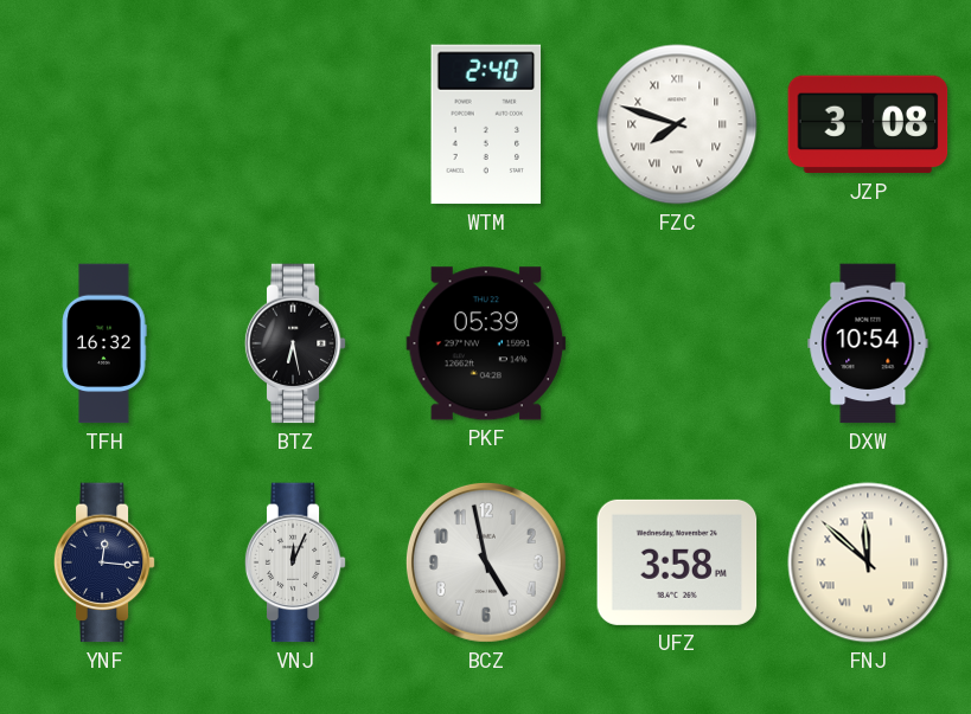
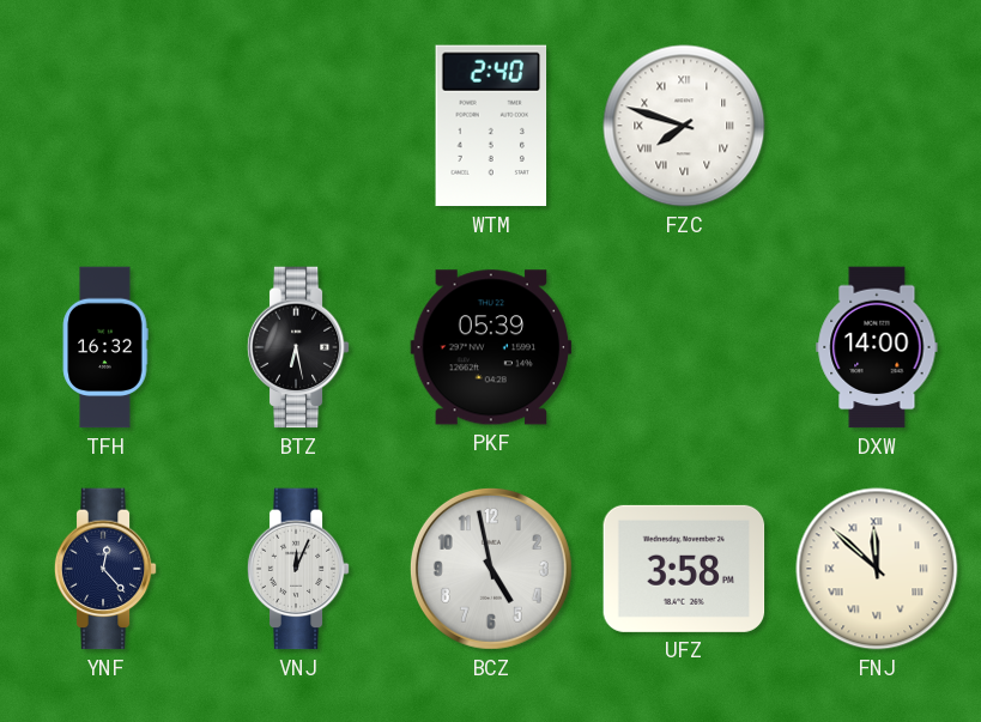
JZP: 3:08 -> none (868, 124)
DXW: 10:54 -> 14:00 (877, 347)
YNF: 12:16 -> 12:23 (105, 569)
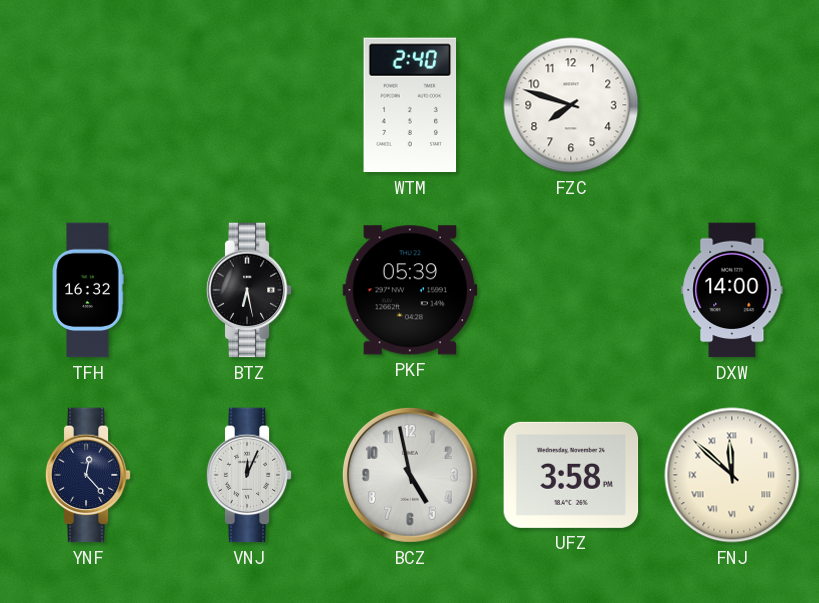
FZC numerals: Roman -> Arabic (571, 105)
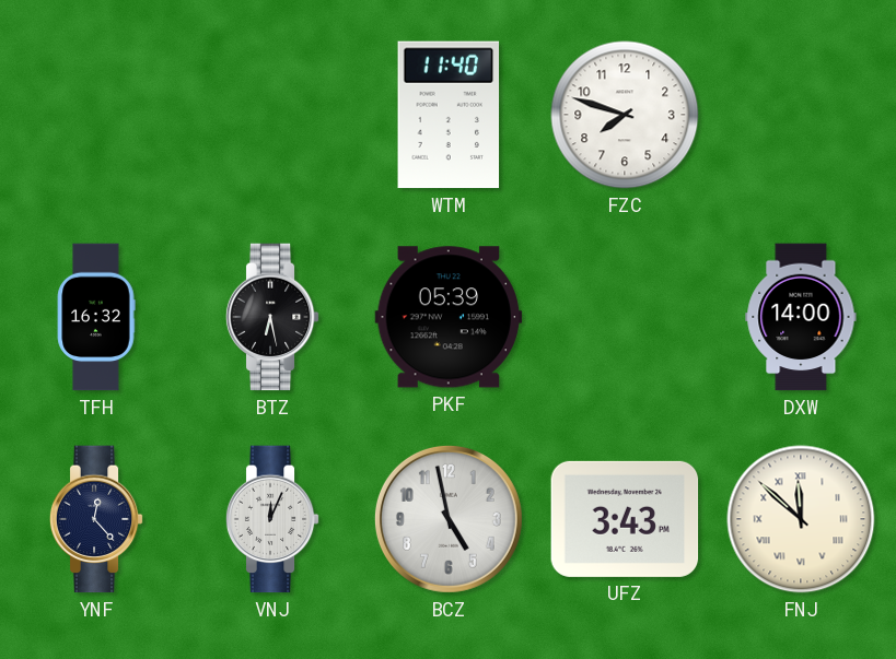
WTM: 2:40 -> 11:40 (449, 115)
UFZ: 3:58 -> 3:43 (625, 519)
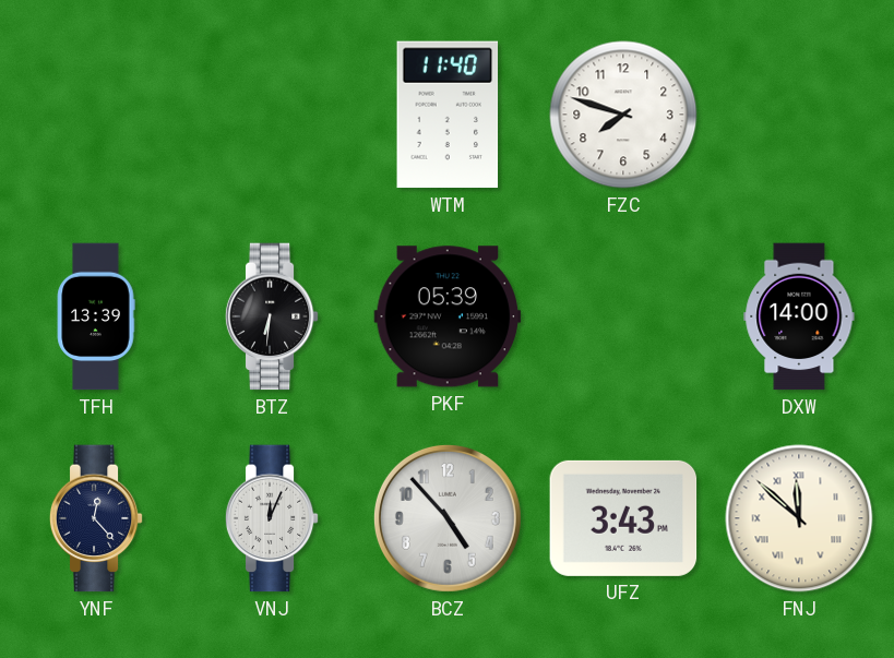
TFH: 16:32 -> 13:39 (96, 316)
BTZ: 6:28 -> 6:31 (272, 316)
BCZ: 4:58 -> 4:53 (448, 518)
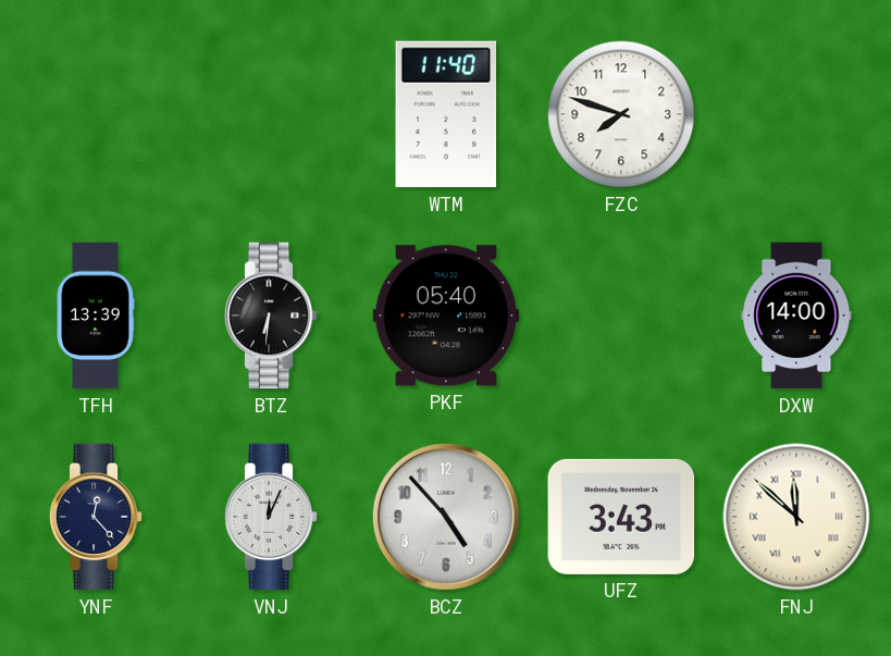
PKF: 05:39 -> 05:40 (446, 315)
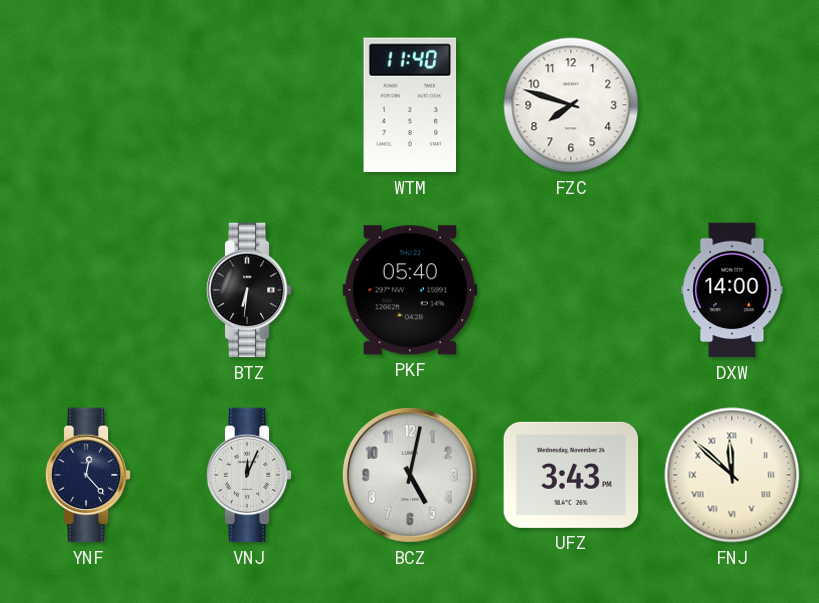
TFH: 13:39 -> none (96, 315)
BCZ: 4:53 -> 5:02 (410, 475)
